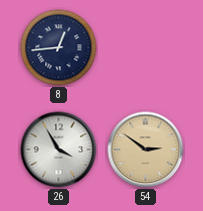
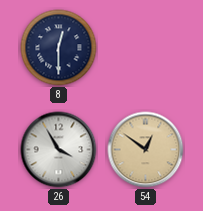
8: 12:44 -> 12:30 (59, 48)
54: 2:51 -> 12:51 (146, 150)
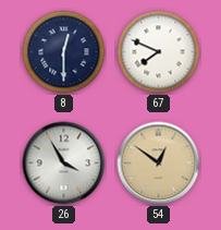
67: none -> 7:49 (159, 52)
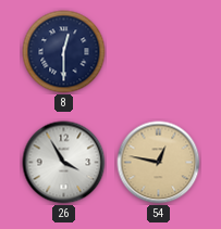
67: 7:49 -> none (159, 52)
54: 12:51 -> 12:47 (159, 163)
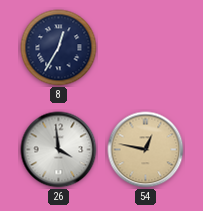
8: 12:30 -> 12:35 (59, 48)
26: 3:55 -> 3:59 (59, 150)
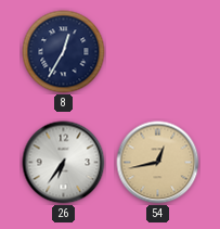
26: 3:59 -> 6:36 (64, 163)
54: 12:47 -> 12:43 (158, 163)
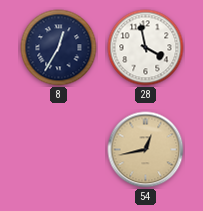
28: none -> 3:58 (146, 48)
26: 6:36 -> none (64, 163)
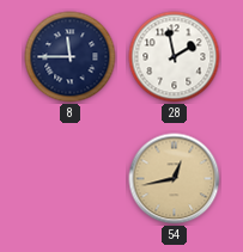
8: 12:35 -> 11:45 (71, 57)
28: 3:58 -> 1:58 (175, 57)
